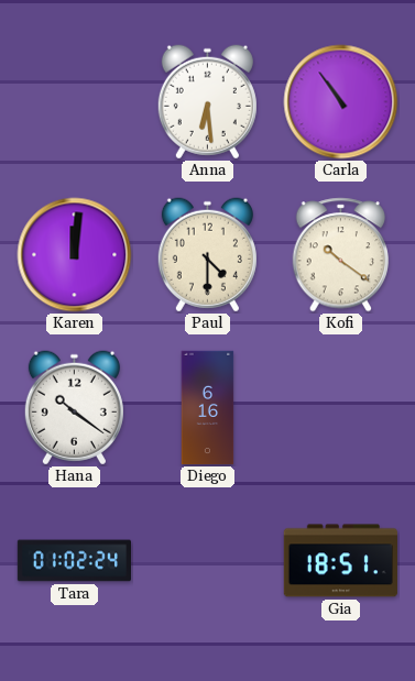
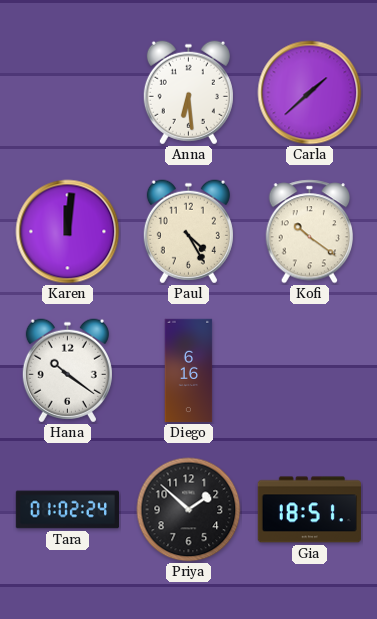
Carla: 10:54 -> 1:38 (310, 93)
Paul: 4:30 -> 4:25 (188, 232)
Priya: none -> 1:52 (189, 510)
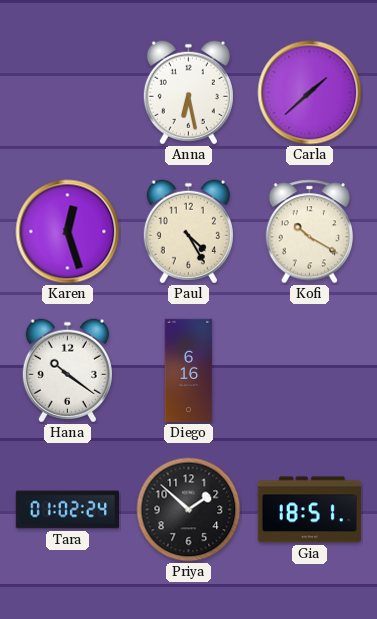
Anna: 6:29 -> 6:28 (188, 93)
Karen: 12:01 -> 12:27 (68, 232)
Kofi: 10:21 -> 10:20 (310, 232)
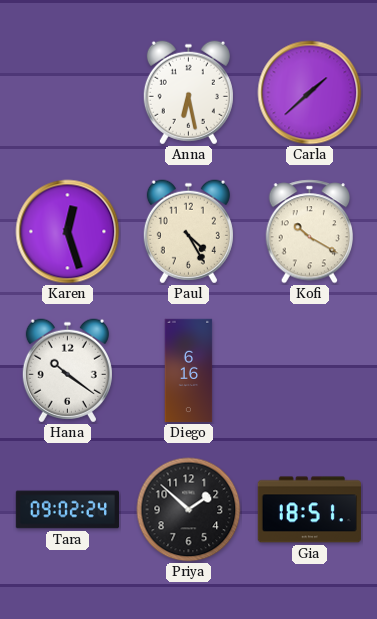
Tara: 01:02 -> 09:02 (68, 510)
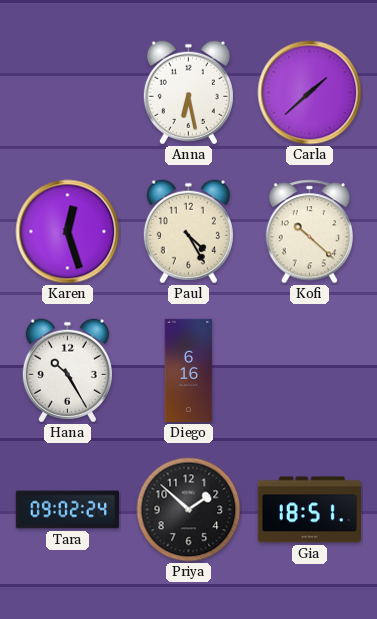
Kofi: 10:20 -> 10:22 (310, 232)
Hana: 10:21 -> 10:25 (67, 371)
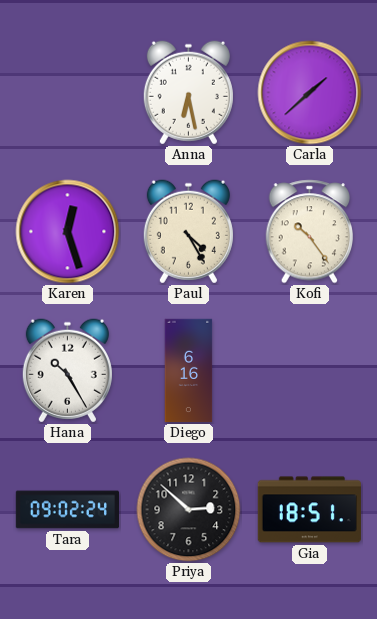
Kofi: 10:22 -> 10:24 (310, 232)
Priya: 1:52 -> 2:52 (189, 510)
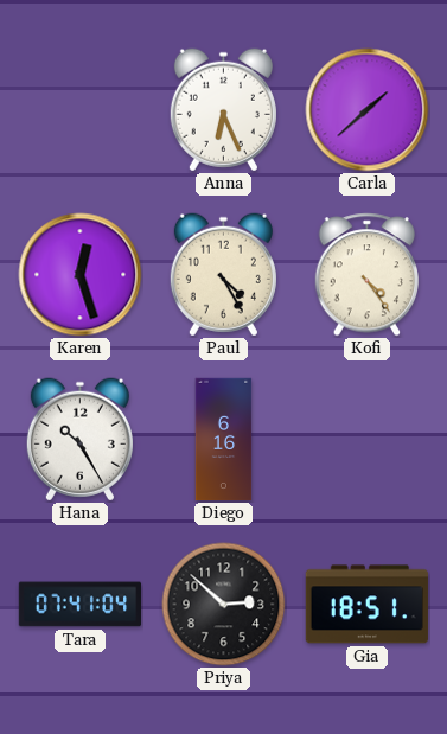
Anna: 6:28 -> 6:26 (223, 110)
Kofi: 10:24 -> 4:24 (368, 275)
Tara: 09:02 -> 07:41 (81, 605)
